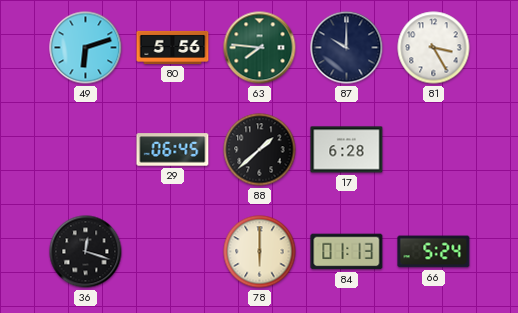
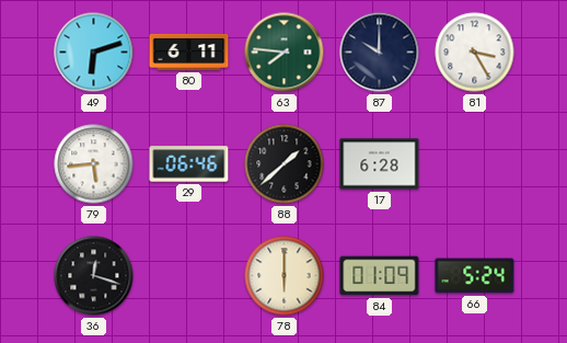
80: 5:56 -> 6:11 (189, 52)
79: none -> 5:44 (94, 164)
29: 06:45 -> 06:46 (189, 164)
84: 01:13 -> 01:09 (380, 276)
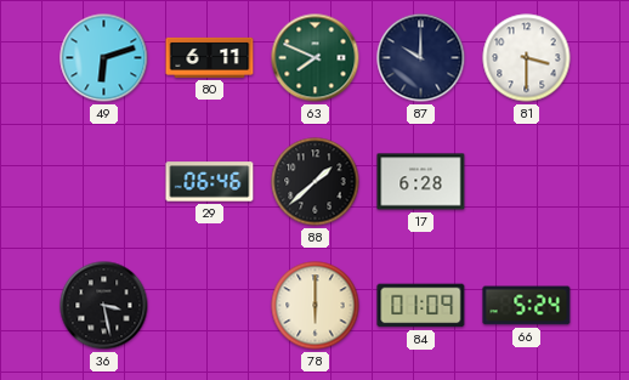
63: 7:46 -> 7:49 (316, 58)
81: 3:25 -> 3:30 (527, 58)
79: 5:44 -> none (94, 164)
36: 12:18 -> 3:28 (104, 306)
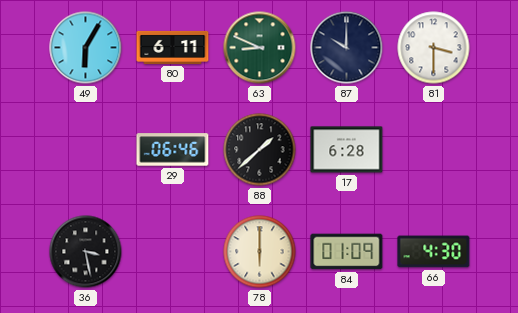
49: 6:12 -> 6:05 (86, 48)
63: 7:49 -> 8:49 (260, 48)
66: 5:24 -> 4:30 (434, 252)
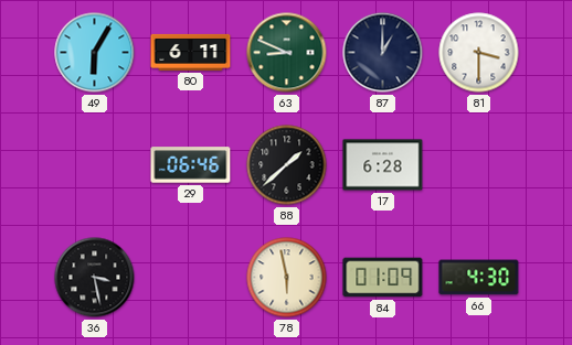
87: 10:00 -> 1:00 (383, 53)
78: 6:00 -> 5:58 (287, 278)
